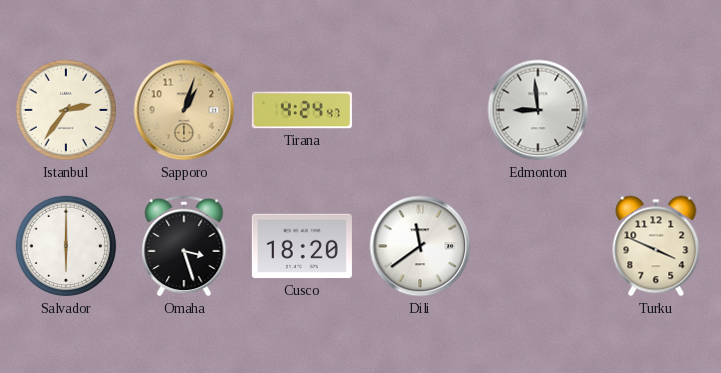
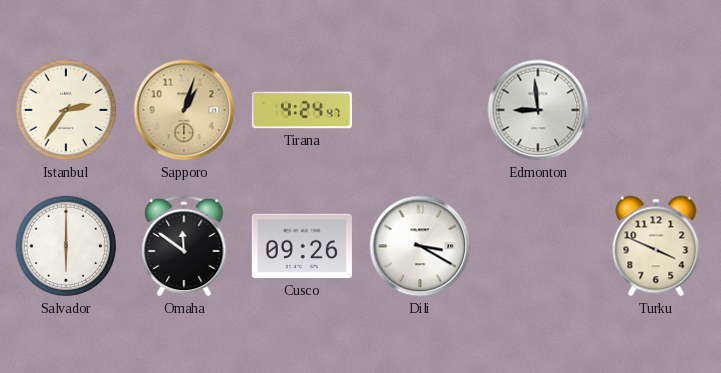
Omaha: 3:27 -> 11:51 (184, 246)
Cusco: 18:20 -> 09:26 (302, 246)
Dili: 11:39 -> 3:20 (420, 246)
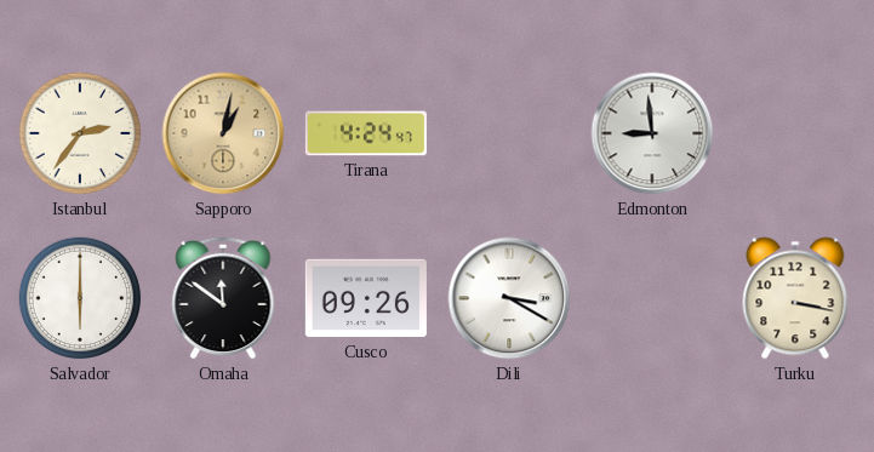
Sapporo: 1:03 -> 1:02 (223, 133)
Turku: 3:49 -> 3:17 (795, 298)
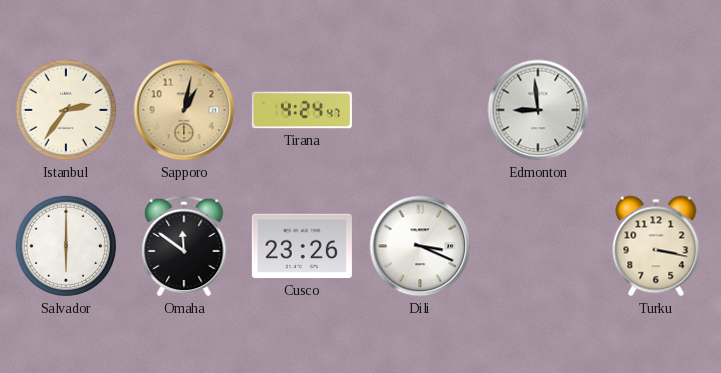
Cusco: 09:26 -> 23:26 (302, 246)
Dili: 3:20 -> 3:19 (420, 246)
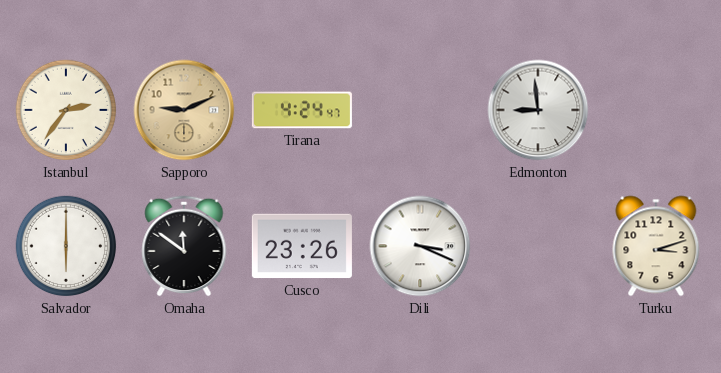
Sapporo: 1:02 -> 9:11 (184, 110)
Turku: 3:17 -> 3:12 (656, 246)
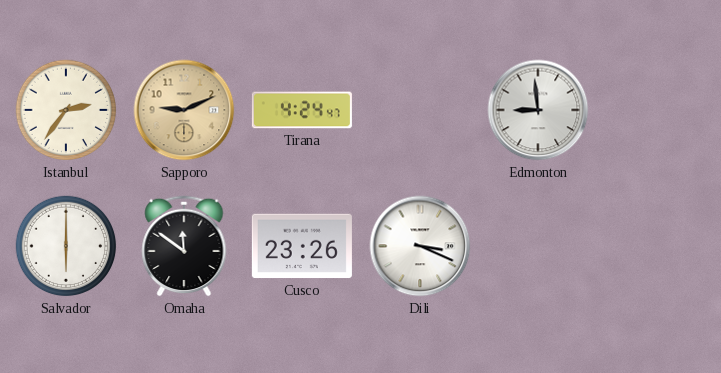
Turku: 3:12 -> none (656, 246)
